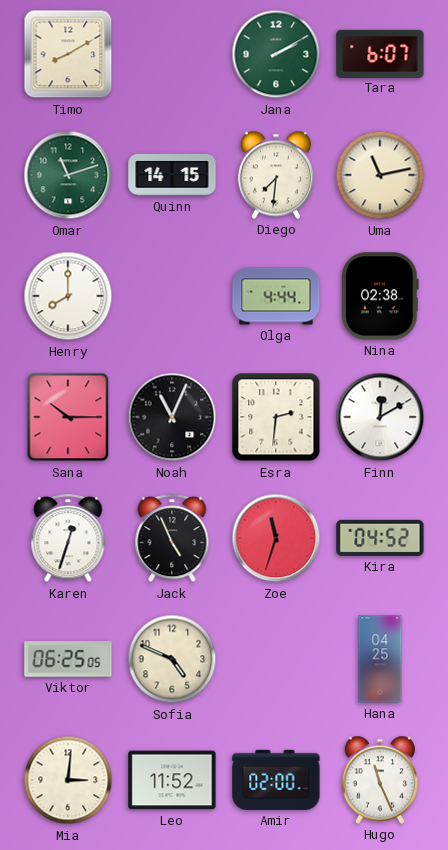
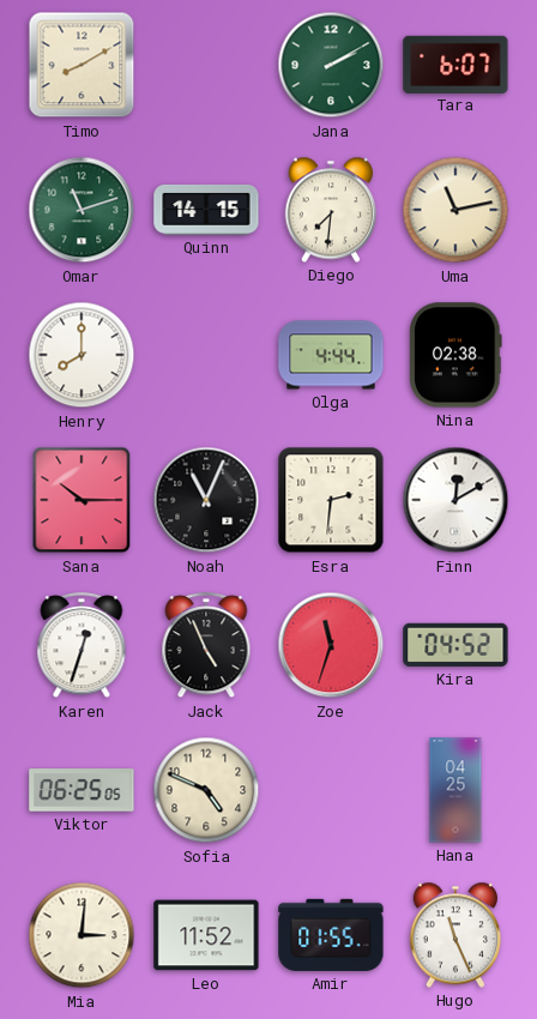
Amir: 02:00 -> 01:55 (331, 935)
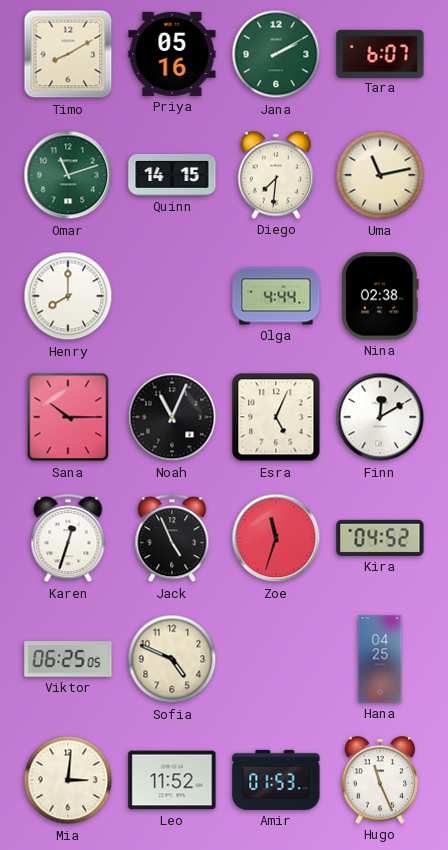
Priya: none -> 05:16 (172, 54)
Esra: 2:31 -> 5:04 (276, 417)
Amir: 01:55 -> 01:53 (276, 780)
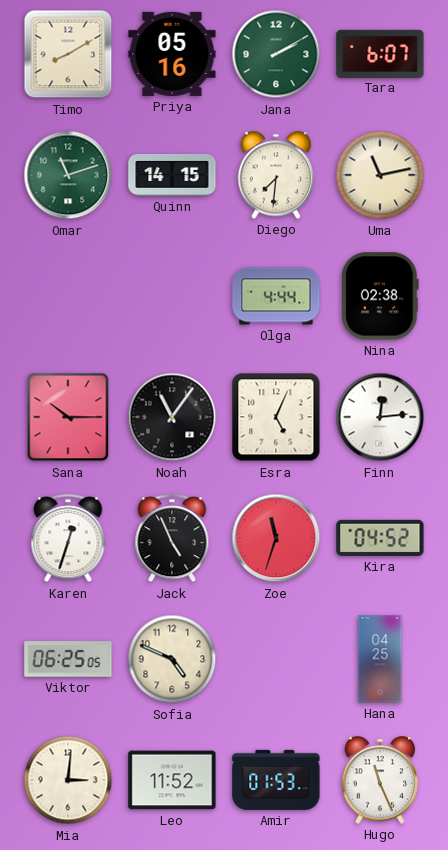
Henry: 8:00 -> none (68, 296)
Noah: 11:04 -> 11:06 (172, 417)
Finn: 12:10 -> 12:14 (380, 417)
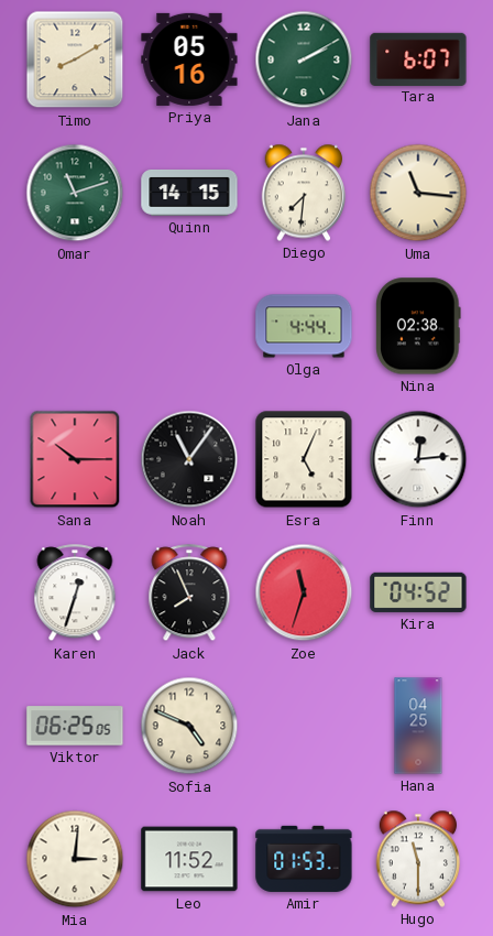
Uma: 11:13 -> 11:16 (418, 193)
Jack: 4:56 -> 7:56 (189, 594)
Hugo: 11:26 -> 11:30 (418, 859)
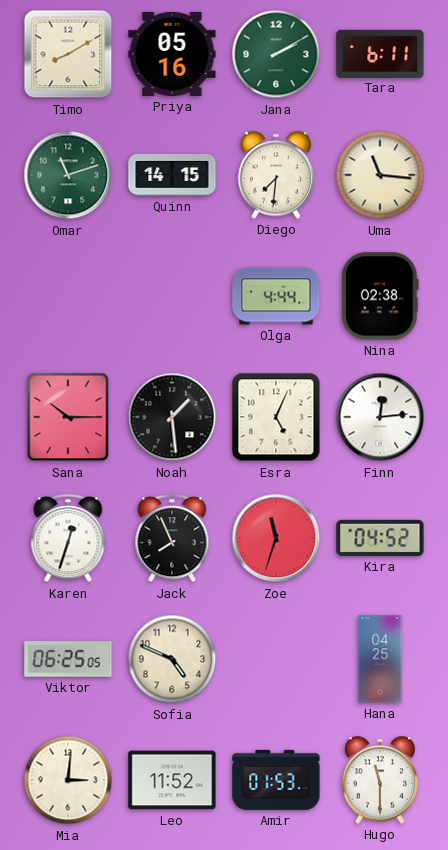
Tara: 6:07 -> 6:11 (380, 53)
Noah: 11:06 -> 1:29 (172, 417)
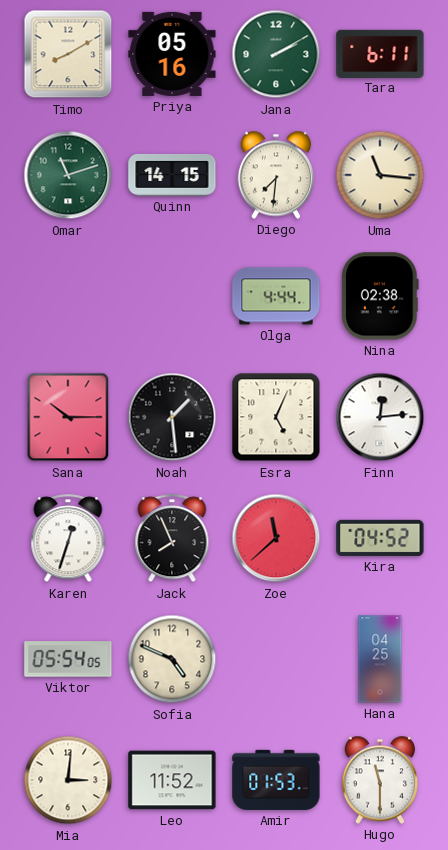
Zoe: 11:33 -> 11:38 (276, 538)
Viktor: 06:25 -> 05:54 (68, 659)
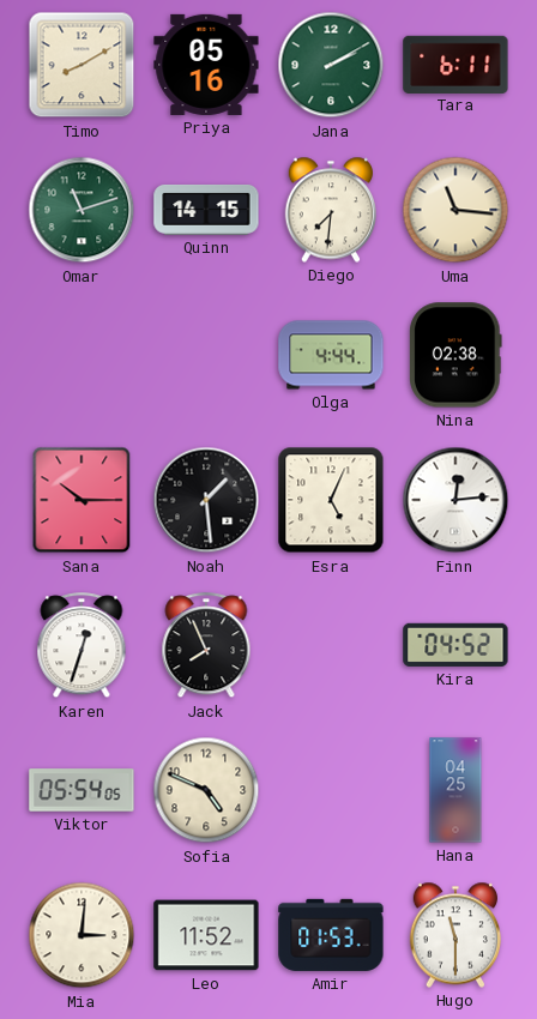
Zoe: 11:38 -> none (276, 538)
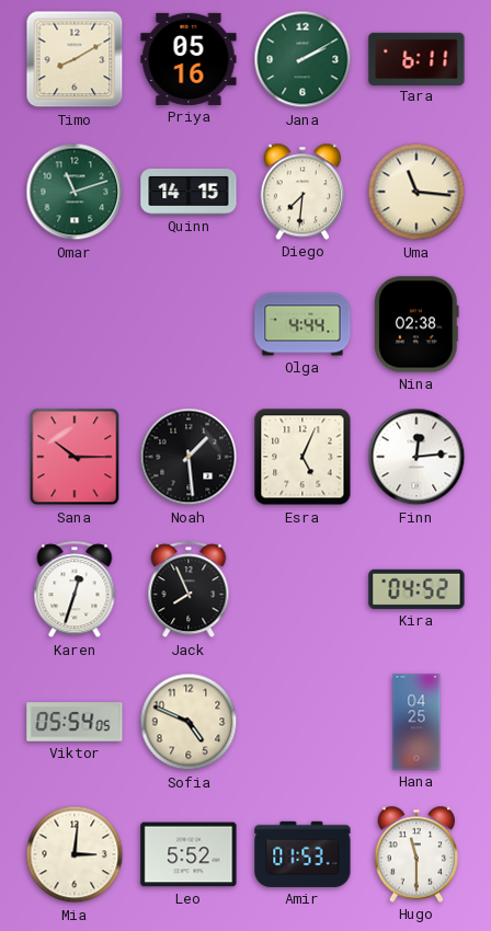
Leo: 11:52 -> 5:52 (189, 854)
